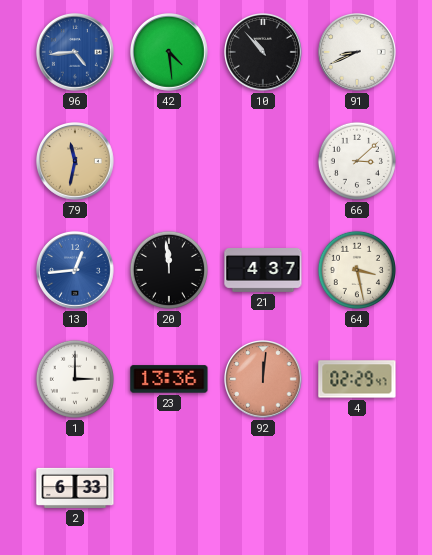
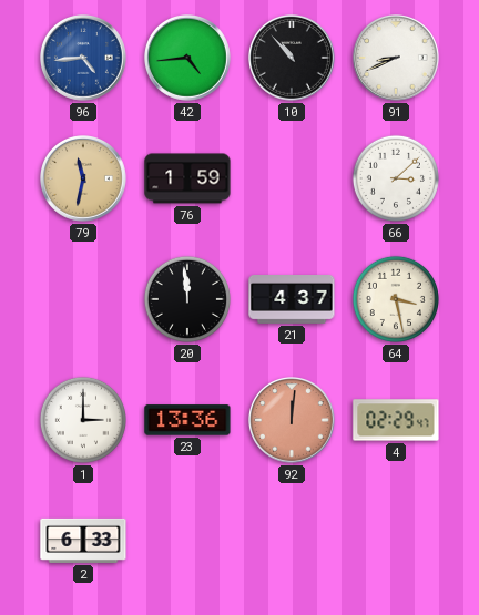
42: 4:29 -> 4:44 (188, 59)
76: none -> 1:59 (187, 178)
13: 12:44 -> none (76, 271)
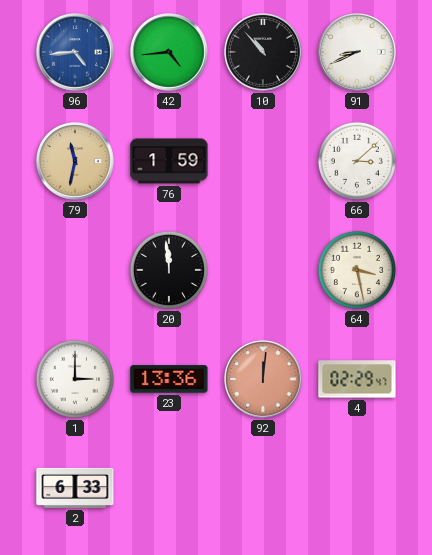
21: 4:37 -> none (292, 300)
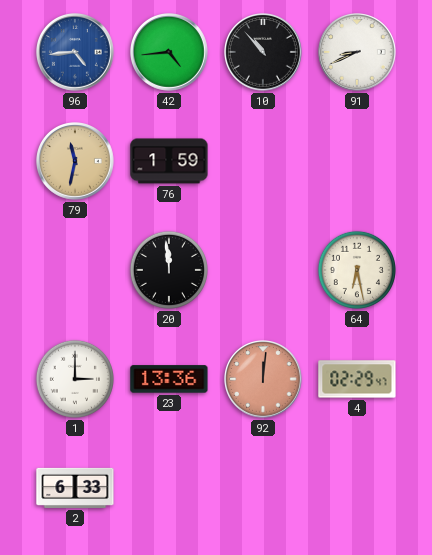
66: 3:08 -> none (357, 161)
64: 3:28 -> 6:28 (357, 270)
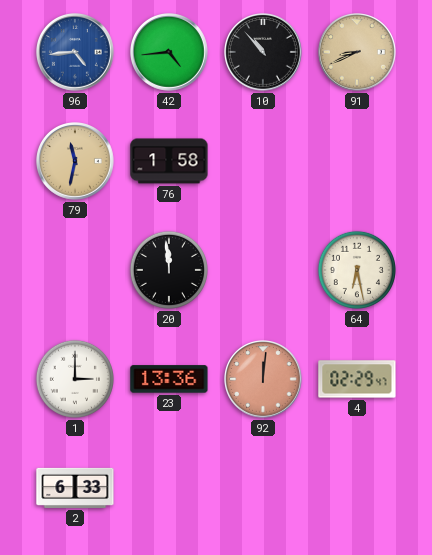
91 dial: white -> champagne (358, 53)
76: 1:59 -> 1:58 (169, 161)
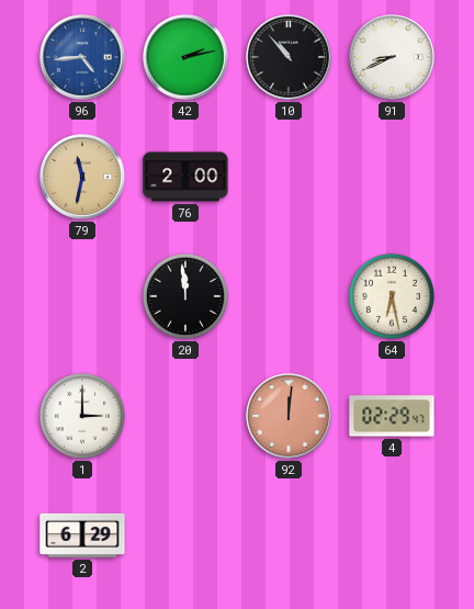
42: 4:44 -> 2:13 (187, 58)
91 dial: champagne -> white (393, 58)
76: 1:58 -> 2:00 (185, 177)
23: 13:36 -> none (169, 379)
2: 6:33 -> 6:29 (82, 535)
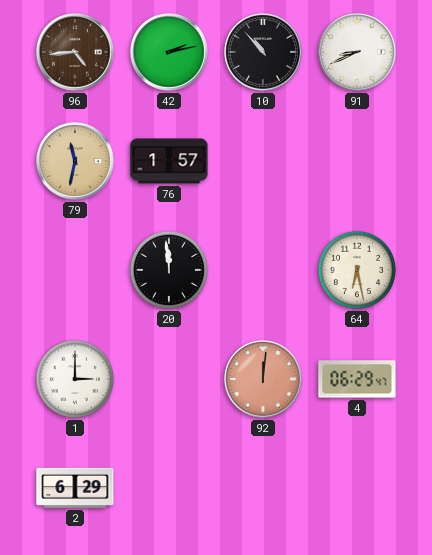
96 dial: blue -> brown (76, 53)
76: 2:00 -> 1:57 (169, 161)
4: 02:29 -> 06:29 (357, 379)
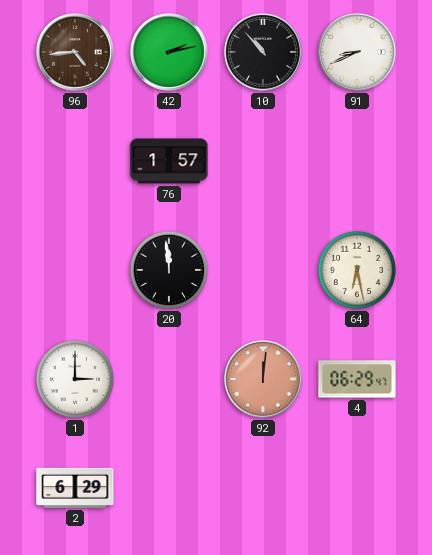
79: 11:32 -> none (76, 162)
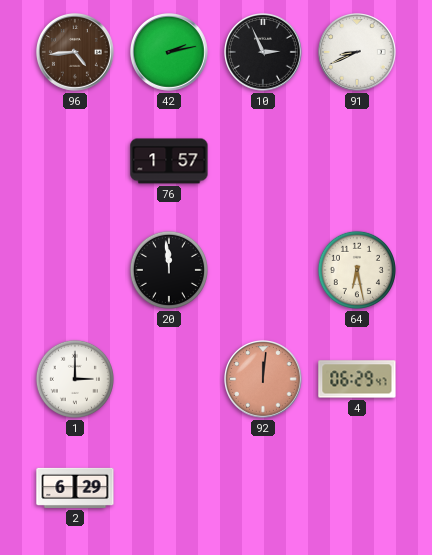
10: 10:53 -> 2:56 (264, 53)
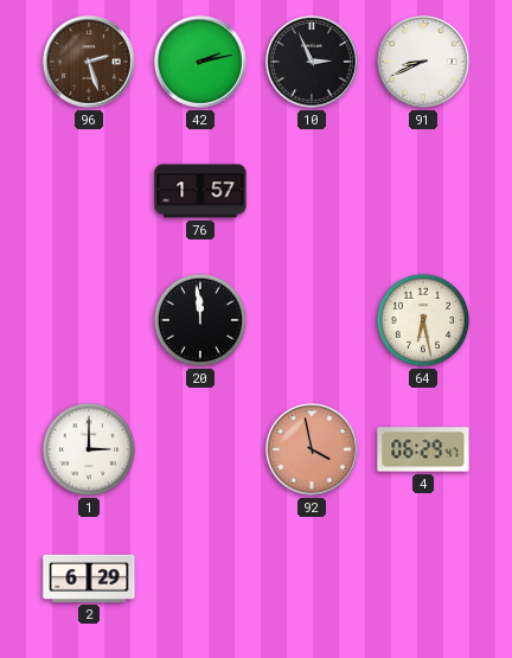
96: 4:44 -> 2:27 (90, 63)
92: 12:01 -> 3:58 (313, 451)
